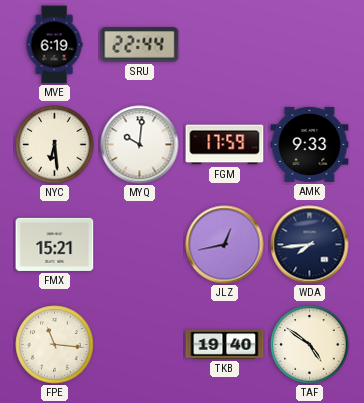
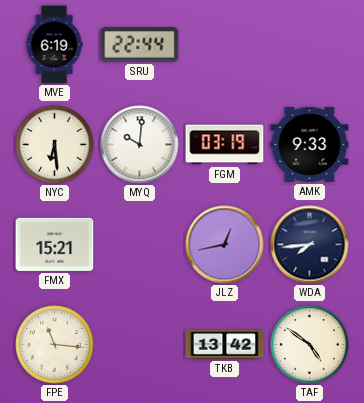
FGM: 17:59 -> 03:19 (225, 145)
TKB: 19:40 -> 13:42 (225, 344)
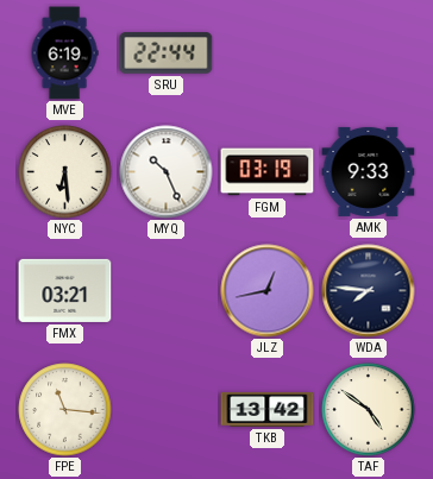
MYQ: 10:01 -> 10:26 (167, 172)
FMX: 15:21 -> 03:21 (65, 290)
WDA: 7:44 -> 7:46 (369, 291)
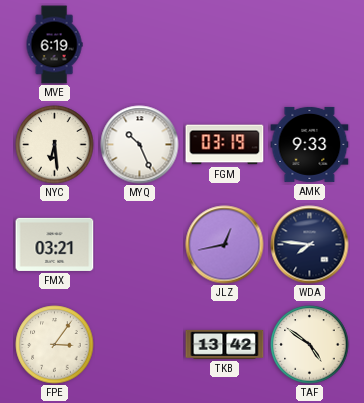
SRU: 22:44 -> none (167, 53)
FPE: 11:16 -> 3:06 (55, 345)
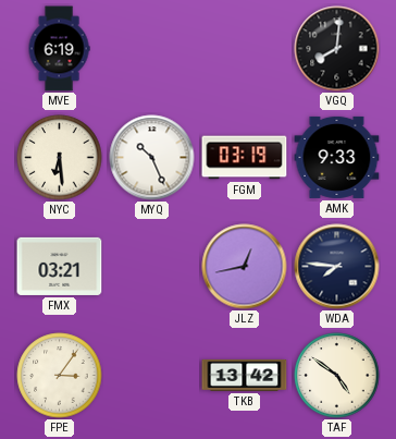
VGQ: none -> 8:01 (337, 49)
